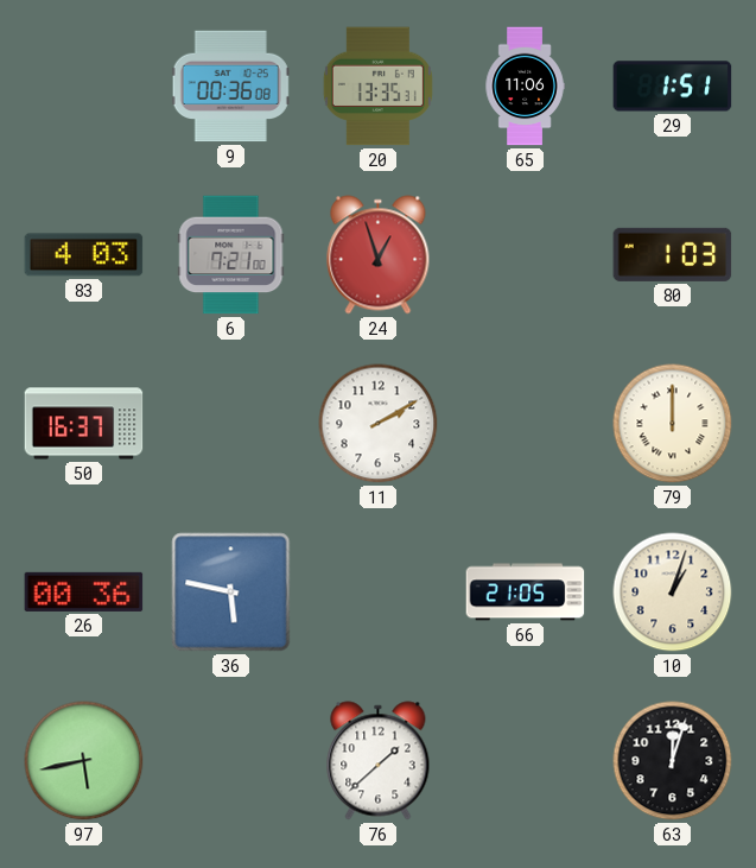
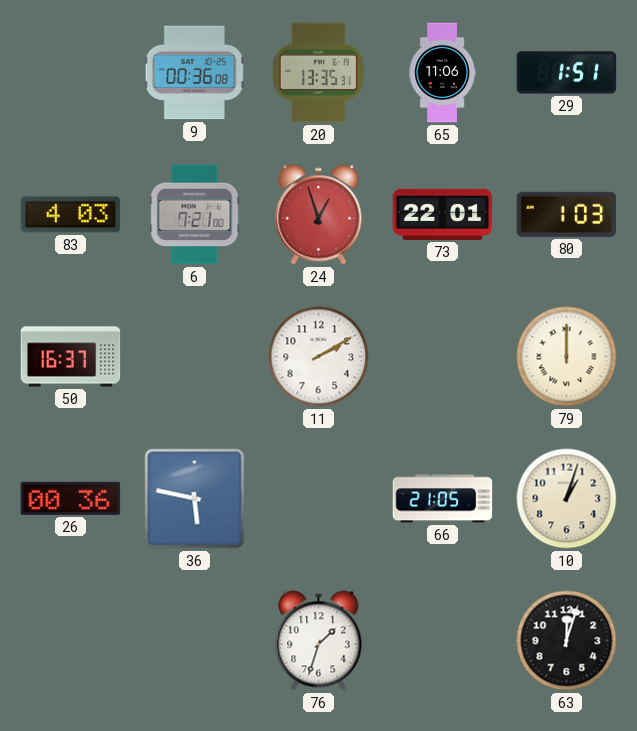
73: none -> 22:01 (443, 214)
97: 5:43 -> none (84, 761)
76: 1:38 -> 1:33 (319, 641)
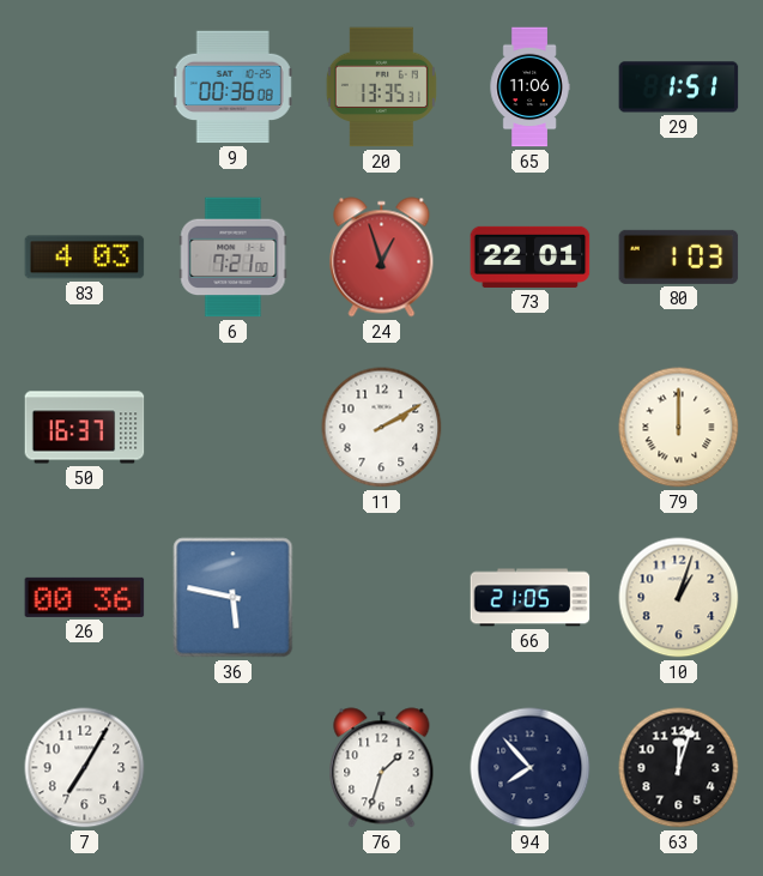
7: none -> 7:05 (85, 768)
94: none -> 7:53 (531, 768)
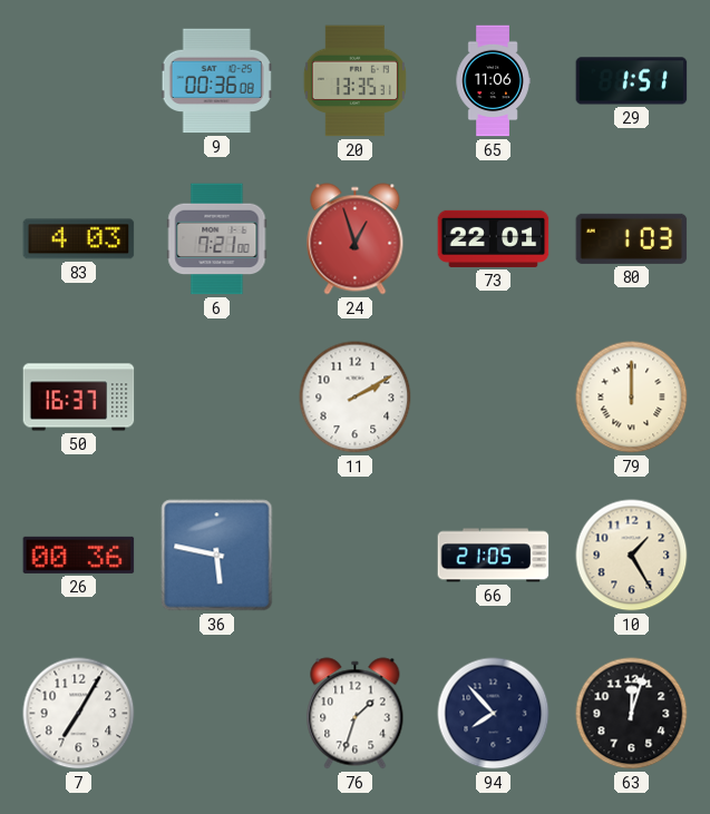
10: 1:03 -> 1:25 (632, 556)
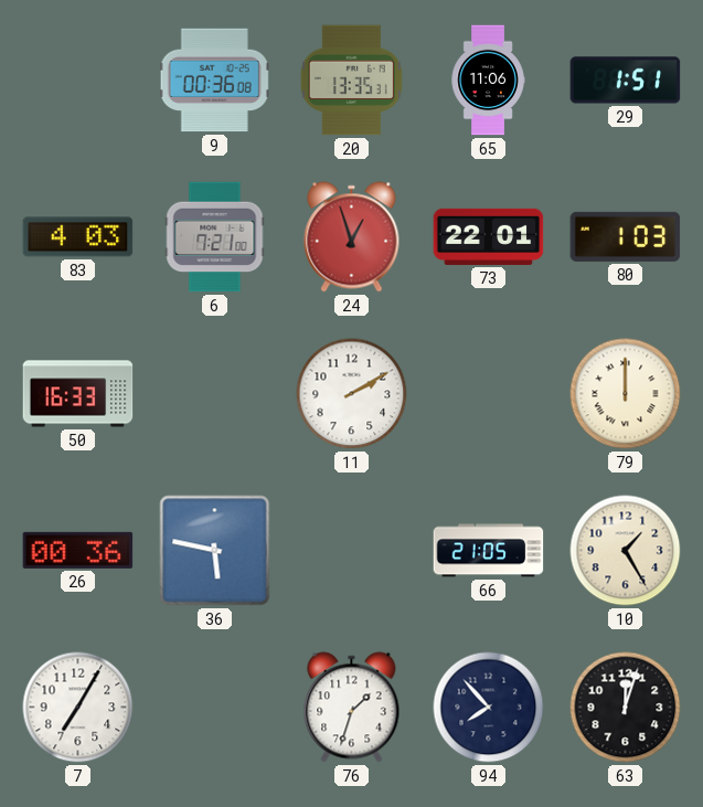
50: 16:37 -> 16:33 (78, 394)
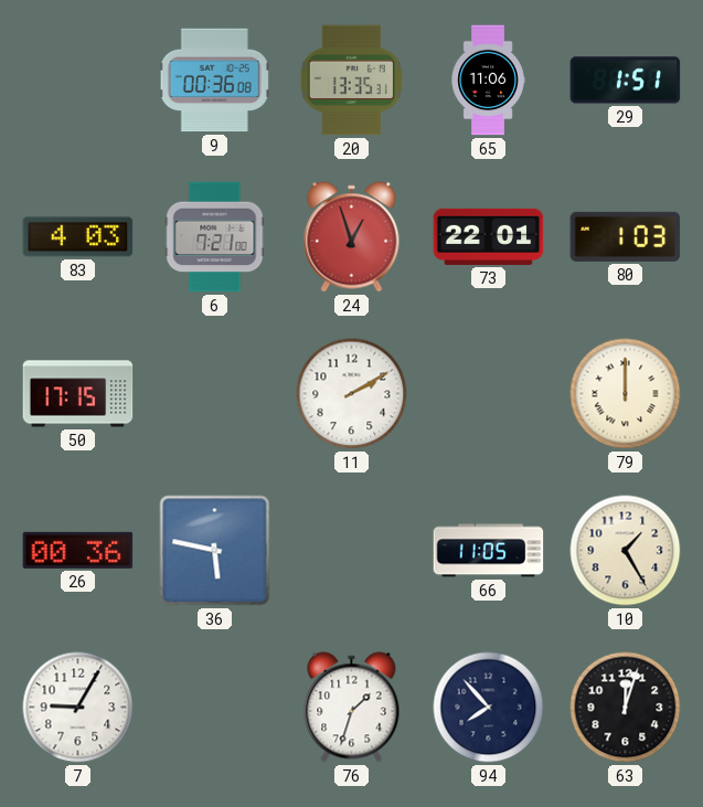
50: 16:33 -> 17:15 (78, 394)
66: 21:05 -> 11:05 (489, 551)
7: 7:05 -> 9:05 (78, 708)
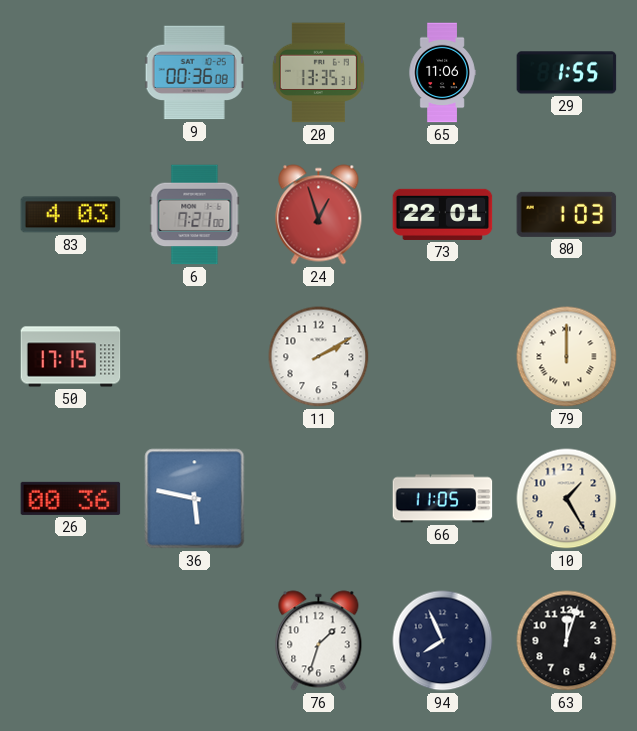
29: 1:51 -> 1:55 (567, 73)
7: 9:05 -> none (78, 708)
94: 7:53 -> 7:56 (443, 641)
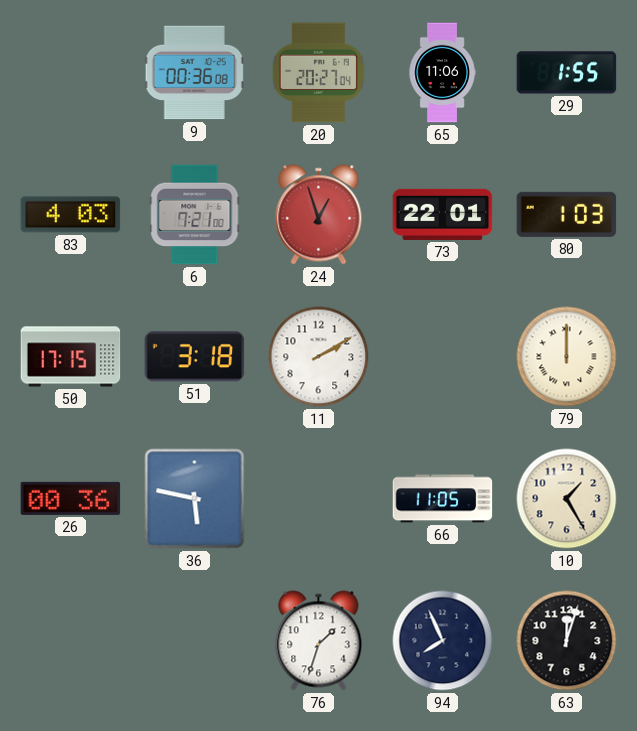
20: 13:35 -> 20:27 (318, 73)
51: none -> 3:18 (195, 357)
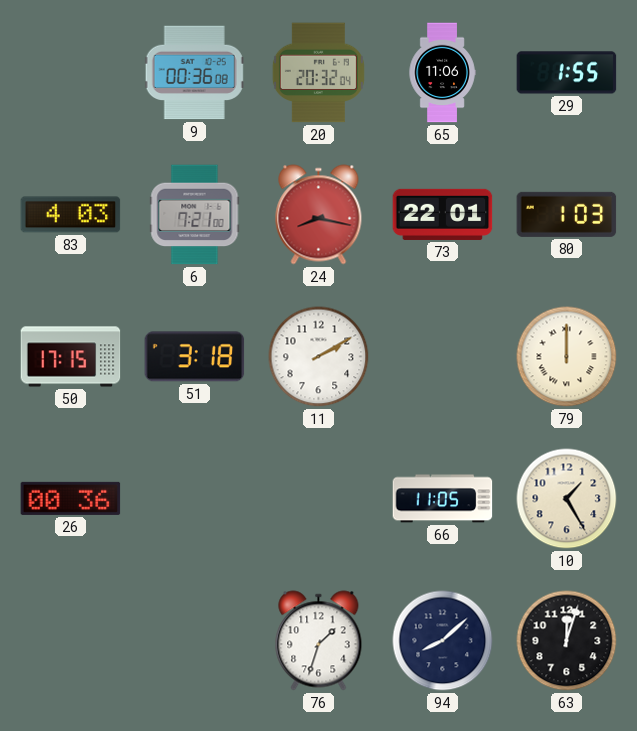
20: 20:27 -> 20:32 (318, 73)
24: 12:57 -> 8:17 (319, 215)
36: 5:47 -> none (195, 499)
94: 7:56 -> 8:08 (443, 641)
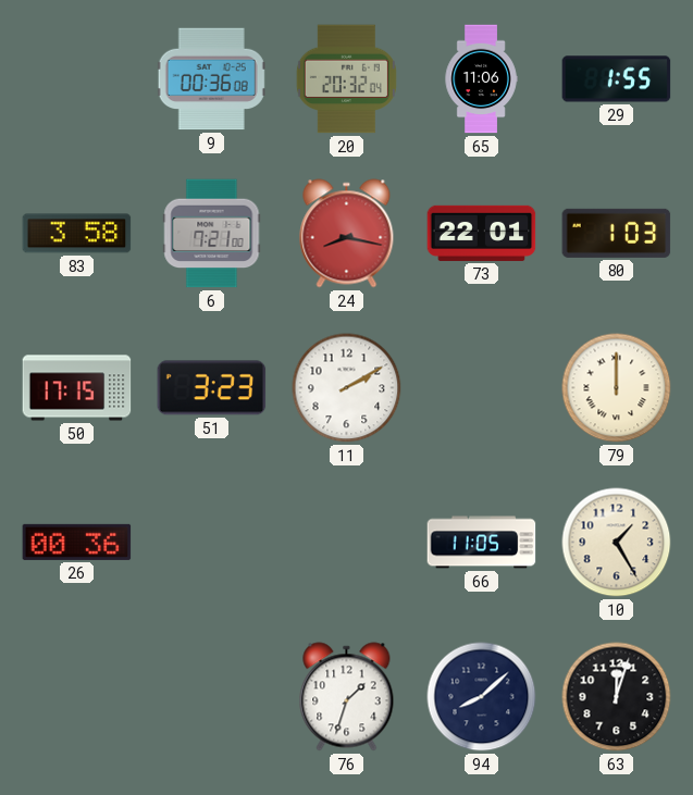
83: 4:03 -> 3:58 (77, 234)
51: 3:18 -> 3:23 (212, 388)
